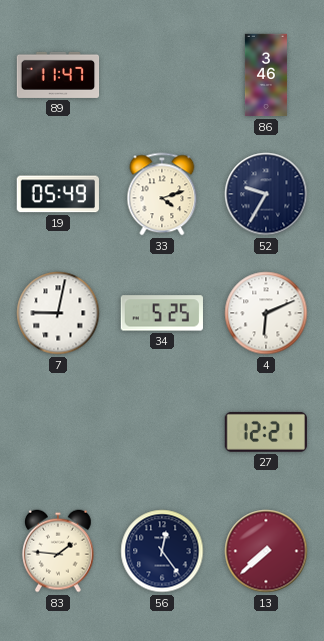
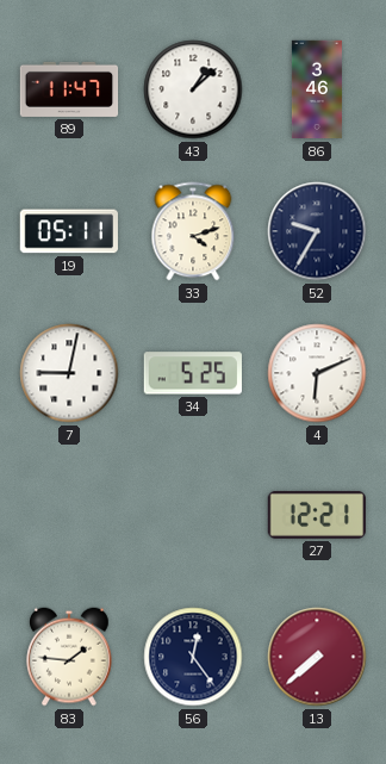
43: none -> 1:08 (193, 89)
19: 05:49 -> 05:11 (69, 231)
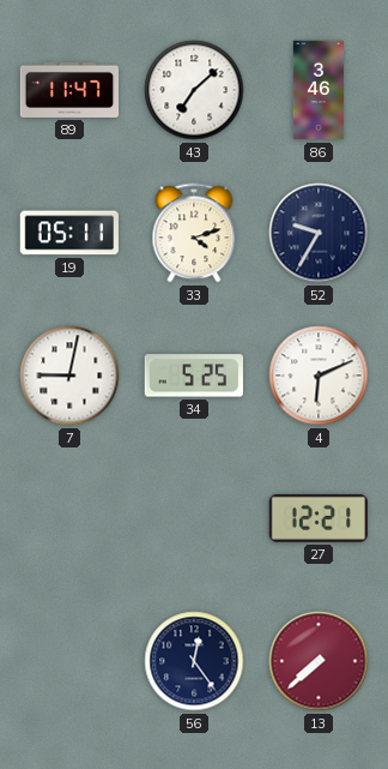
43: 1:08 -> 7:08 (194, 90)
83: 1:46 -> none (70, 657)
